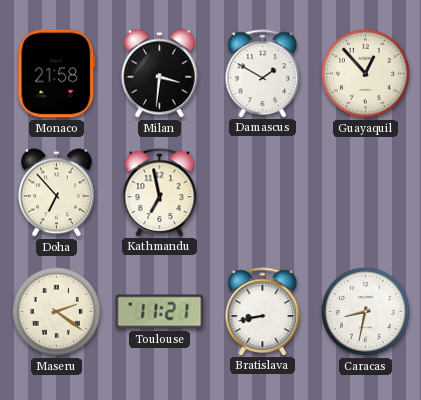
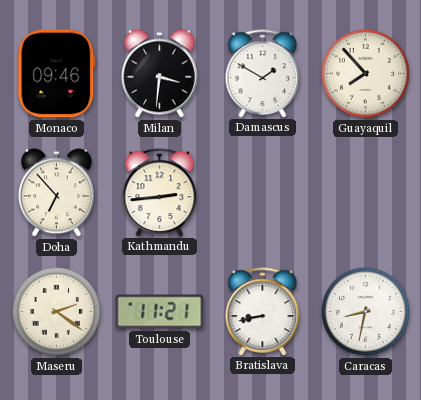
Monaco: 21:58 -> 09:46 (57, 74)
Guayaquil: 12:53 -> 7:53 (365, 73)
Kathmandu: 6:58 -> 2:44 (160, 192)
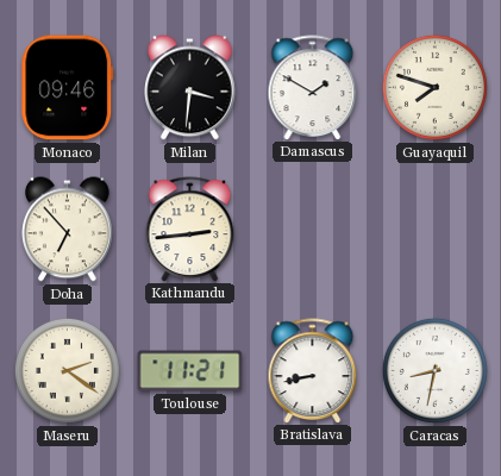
Guayaquil: 7:53 -> 7:48 (434, 87)
